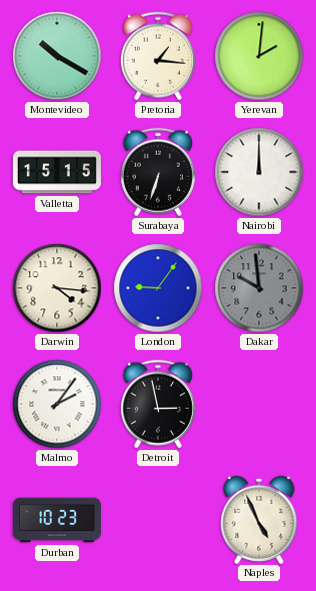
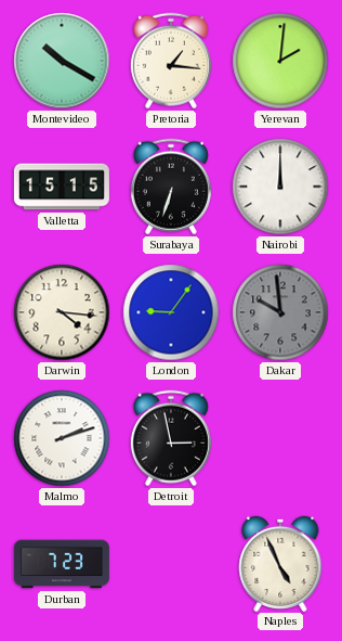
Malmo: 2:06 -> 2:12 (62, 438)
Durban: 10:23 -> 7:23 (62, 564)
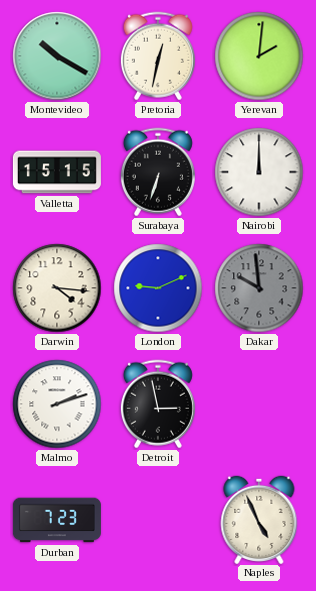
Pretoria: 1:16 -> 12:32 (158, 56)
London: 9:06 -> 9:11 (158, 288)
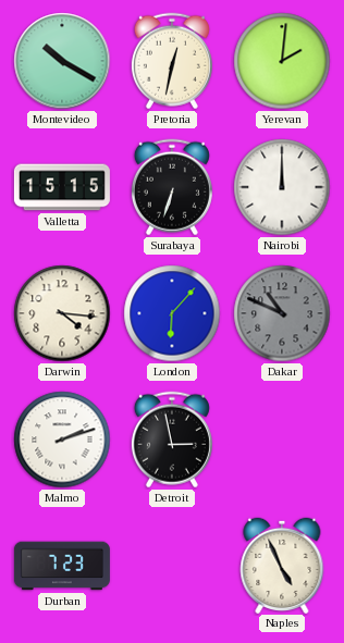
London: 9:11 -> 6:07 (172, 313)
Dakar: 9:59 -> 10:49 (282, 313)
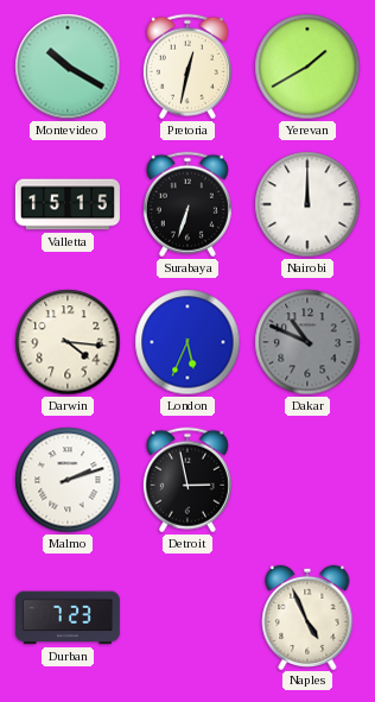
Yerevan: 2:01 -> 1:40 (307, 67)
London: 6:07 -> 5:34 (188, 342)
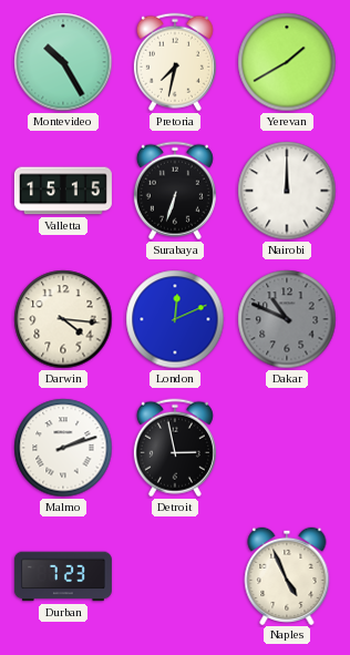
Montevideo: 10:20 -> 10:25 (63, 62)
Pretoria: 12:32 -> 7:32 (175, 62)
London: 5:34 -> 12:11 (175, 319)
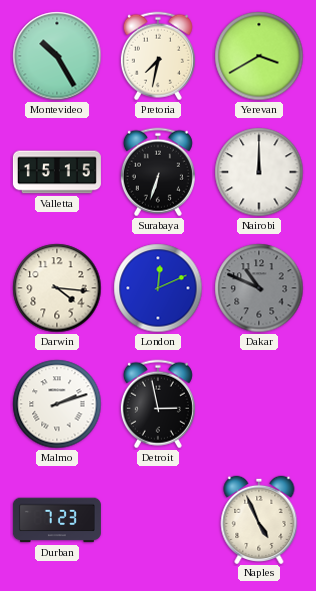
Yerevan: 1:40 -> 3:40 (259, 56)
